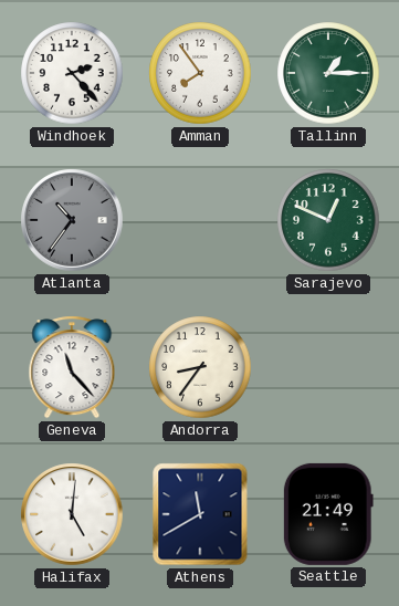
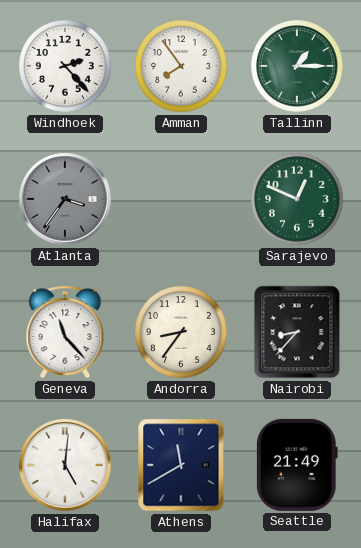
Atlanta: 10:36 -> 3:36 (65, 199)
Nairobi: none -> 8:37 (297, 332)
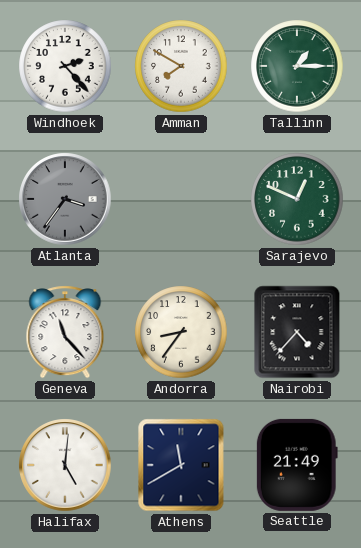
Amman: 7:54 -> 7:50 (181, 66)
Nairobi: 8:37 -> 4:37 (297, 332)
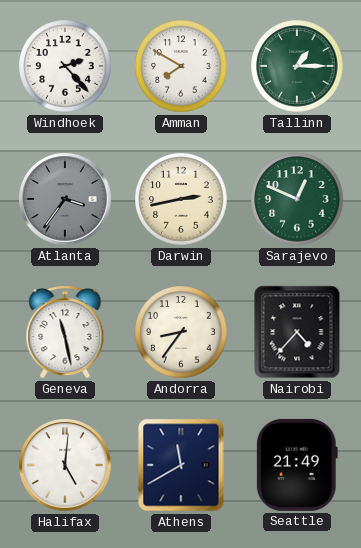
Darwin: none -> 2:43 (181, 199)
Geneva: 11:23 -> 11:28 (65, 332)
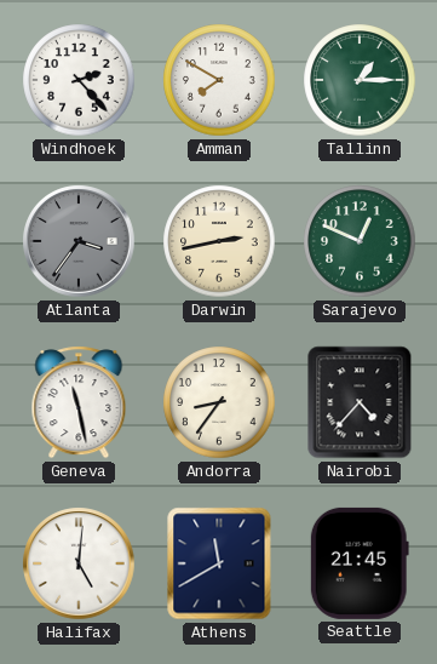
Seattle: 21:49 -> 21:45 (360, 563)
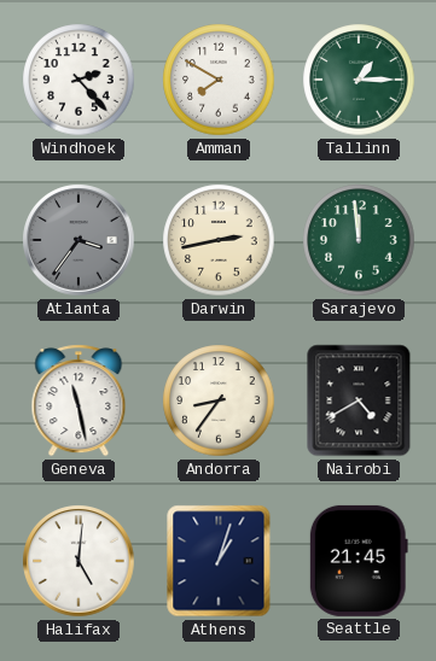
Sarajevo: 12:49 -> 11:59 (359, 240)
Nairobi: 4:37 -> 4:40 (359, 400)
Athens: 11:40 -> 1:03 (219, 561)
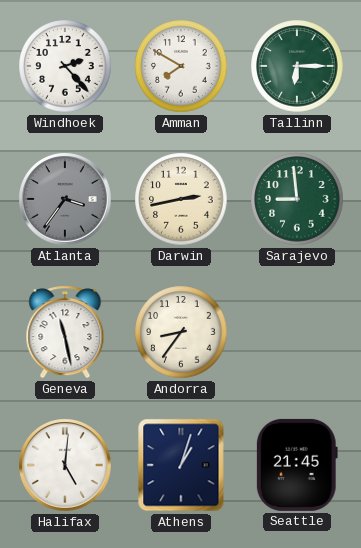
Tallinn: 1:15 -> 6:15 (297, 66)
Sarajevo: 11:59 -> 8:59 (297, 199)
Nairobi: 4:40 -> none (359, 400)
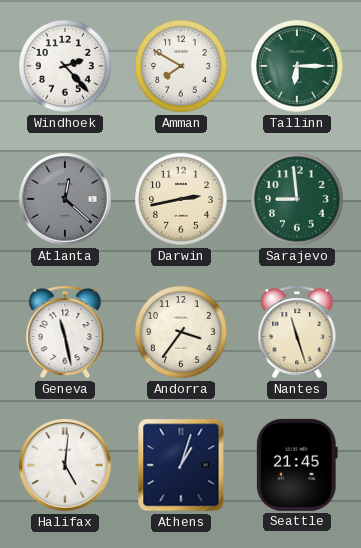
Atlanta: 3:36 -> 12:22 (65, 199)
Andorra: 8:36 -> 3:36 (181, 332)
Nantes: none -> 11:27 (297, 332)
